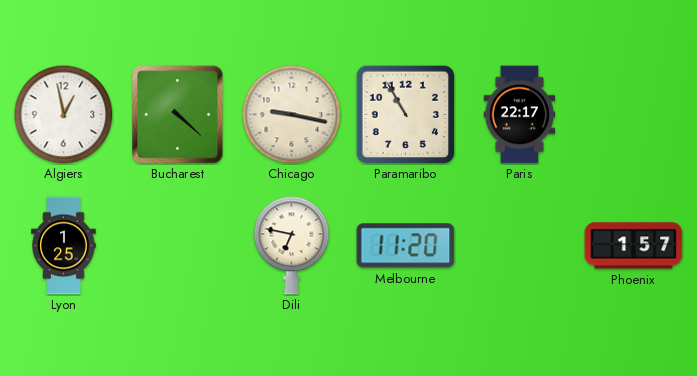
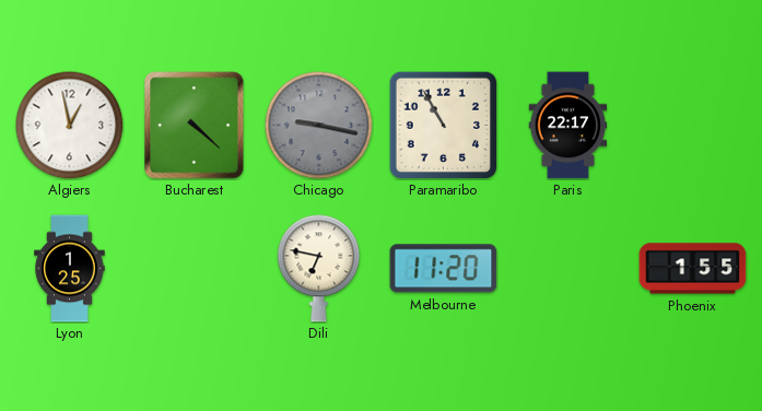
Chicago dial: cream -> grey (319, 126)
Phoenix: 1:57 -> 1:55 (693, 269)
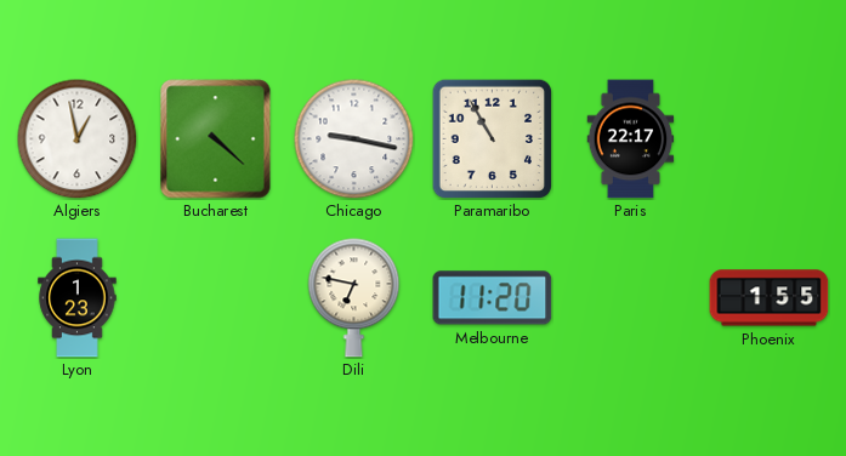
Chicago dial: grey -> white (354, 139)
Lyon: 1:25 -> 1:23 (78, 298)
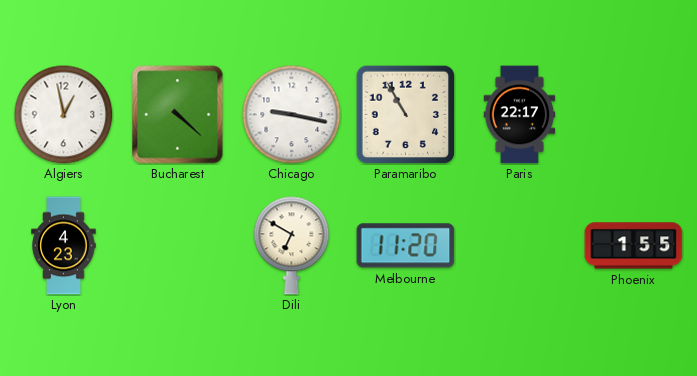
Lyon: 1:23 -> 4:23 (64, 246)
Dili: 6:47 -> 6:50 (292, 246)
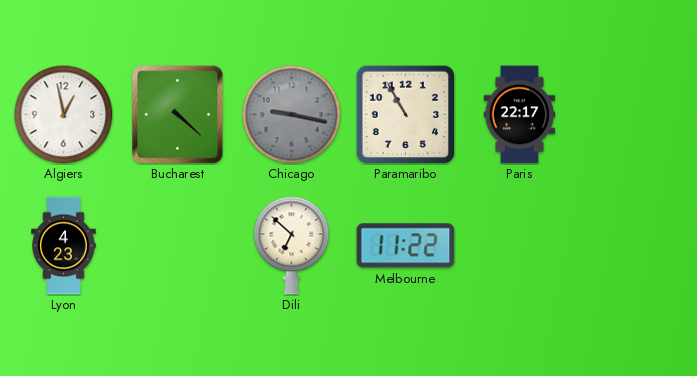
Chicago dial: white -> grey (292, 115)
Dili: 6:50 -> 6:52 (292, 246)
Melbourne: 11:20 -> 11:22 (406, 246)
Phoenix: 1:55 -> none (634, 246)
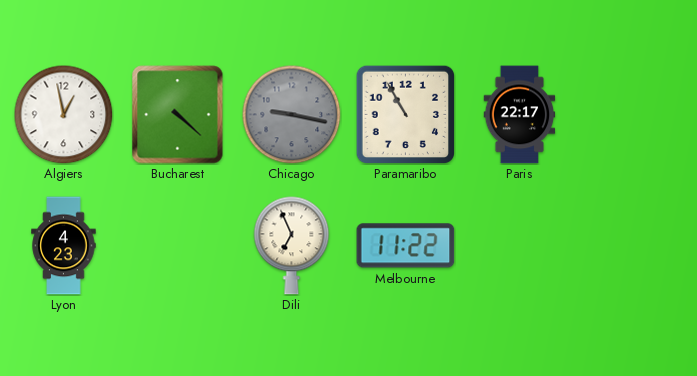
Dili: 6:52 -> 6:56 (292, 246)
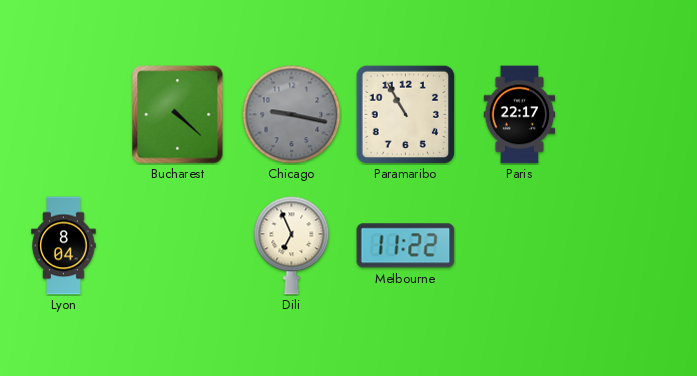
Algiers: 12:58 -> none (64, 115)
Lyon: 4:23 -> 8:04 (64, 246)
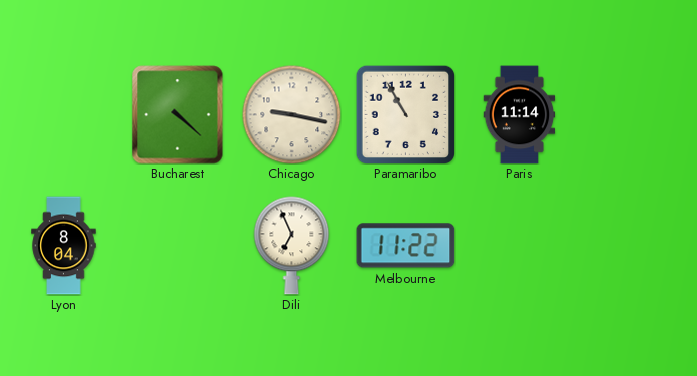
Chicago dial: grey -> cream (292, 115)
Paris: 22:17 -> 11:14 (520, 115)
